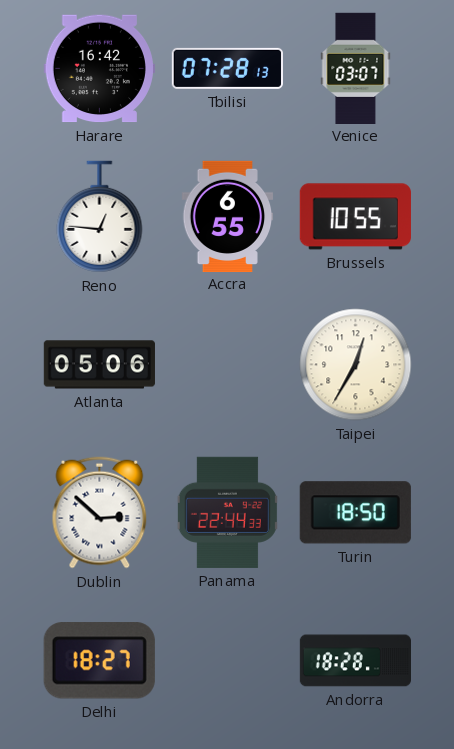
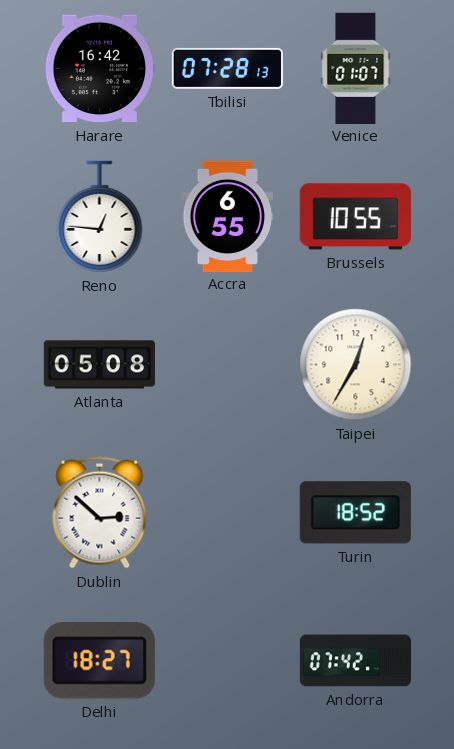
Venice: 03:07 -> 01:07 (356, 68)
Atlanta: 05:06 -> 05:08 (99, 365)
Panama: 22:44 -> none (227, 512)
Turin: 18:50 -> 18:52 (355, 513)
Andorra: 18:28 -> 07:42 (356, 661)
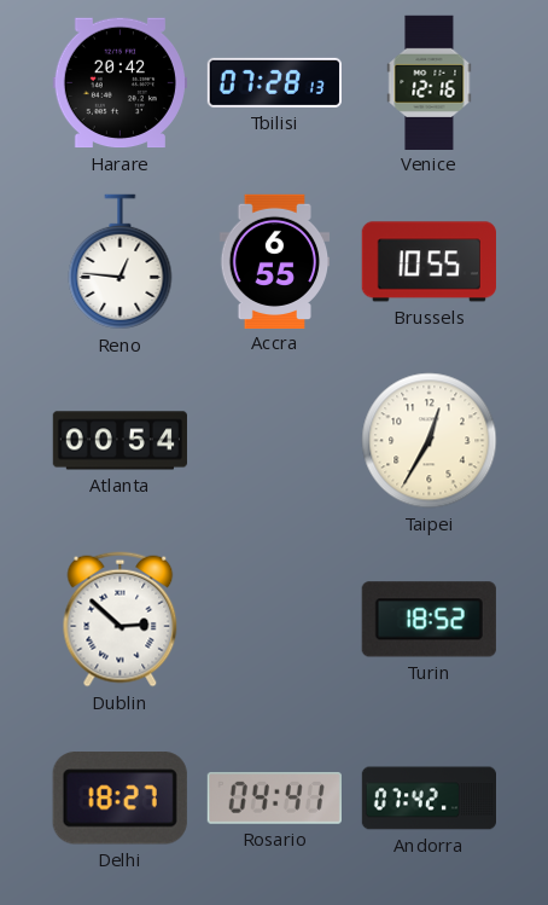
Harare: 16:42 -> 20:42 (119, 83)
Venice: 01:07 -> 12:16 (430, 82)
Atlanta: 05:08 -> 00:54 (119, 441)
Rosario: none -> 04:41 (274, 797)
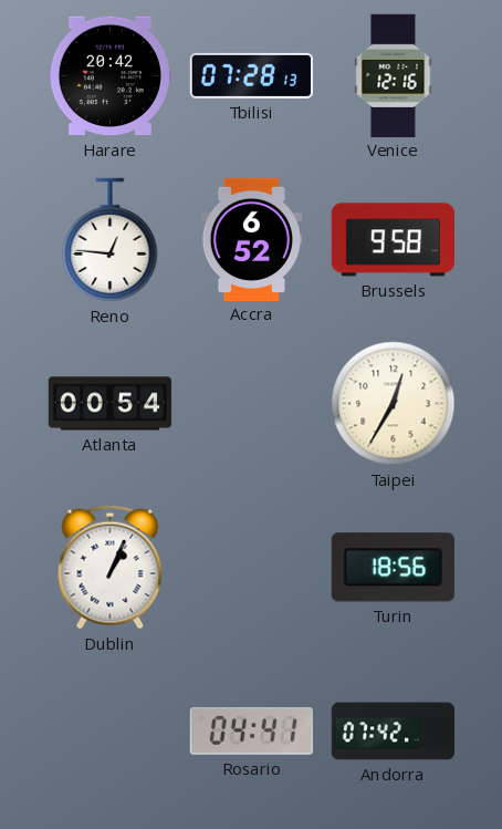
Accra: 6:55 -> 6:52 (252, 239)
Brussels: 10:55 -> 9:58 (393, 240)
Dublin: 2:52 -> 1:04 (111, 568)
Turin: 18:52 -> 18:56 (393, 568)
Delhi: 18:27 -> none (119, 799)
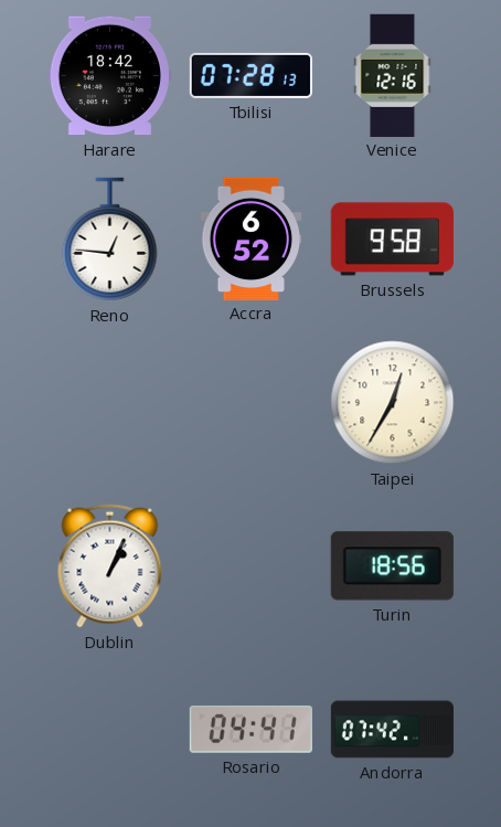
Harare: 20:42 -> 18:42 (109, 76)
Atlanta: 00:54 -> none (109, 404)
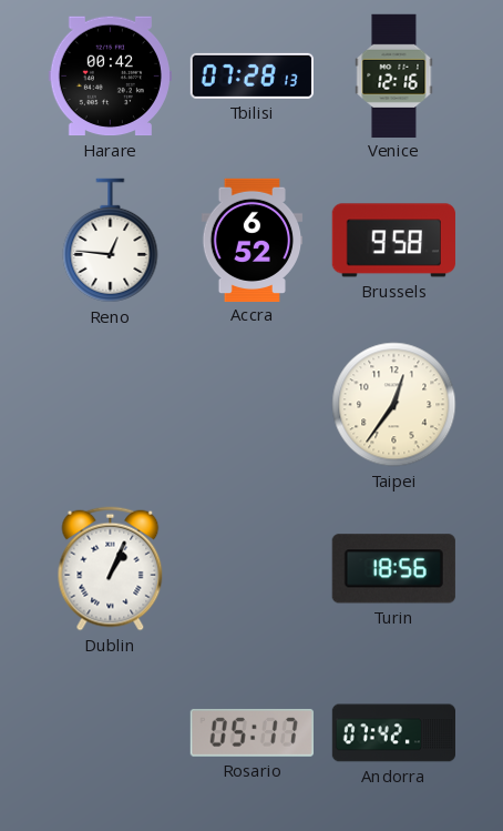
Harare: 18:42 -> 00:42 (110, 77)
Taipei: 12:35 -> 12:36 (394, 405)
Rosario: 04:41 -> 05:17 (251, 732)
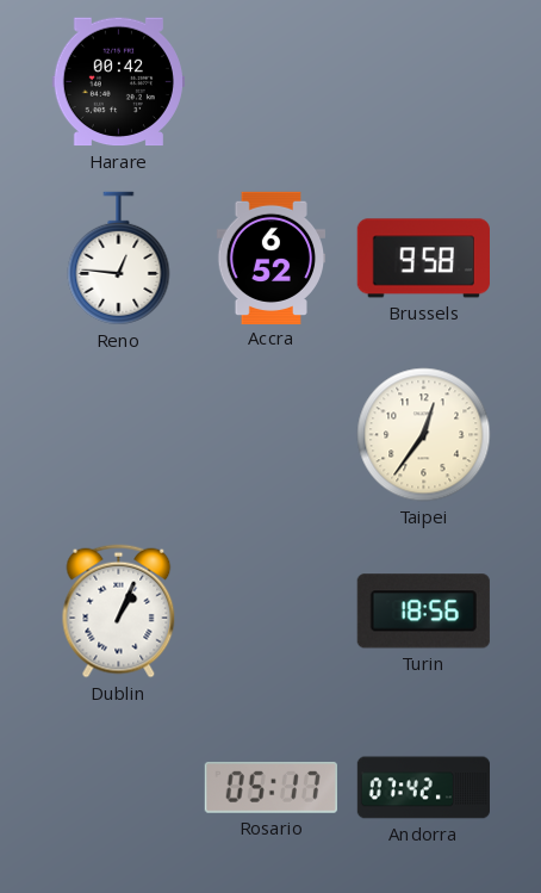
Tbilisi: 07:28 -> none (251, 75)
Venice: 12:16 -> none (394, 75)
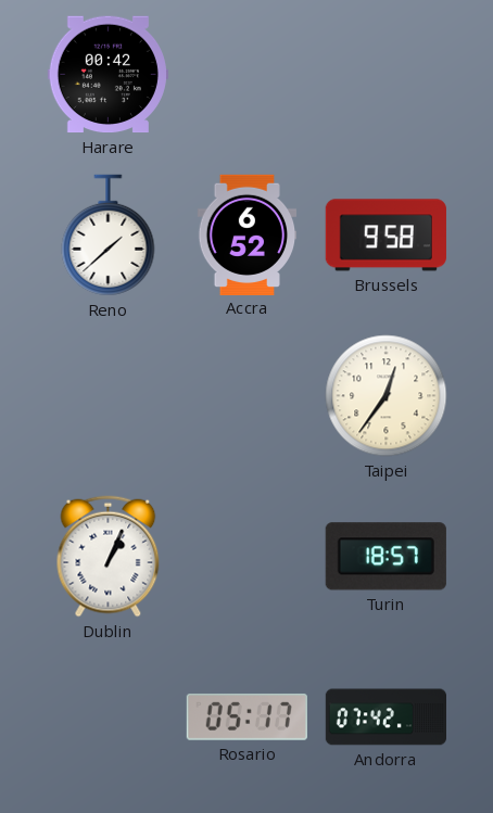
Reno: 12:46 -> 1:38 (109, 236)
Turin: 18:56 -> 18:57 (385, 557)
